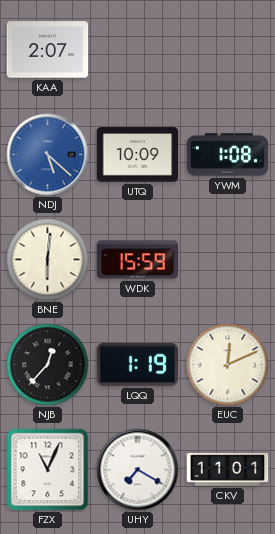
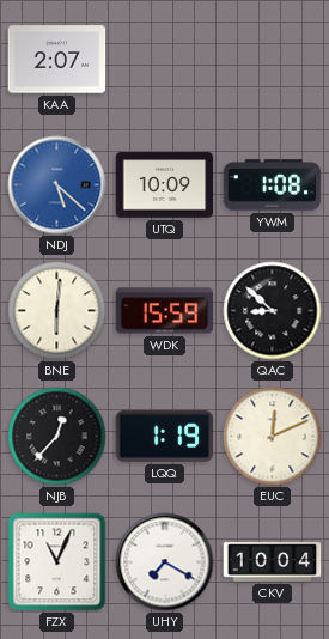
QAC: none -> 8:52 (273, 311)
CKV: 11:01 -> 10:04 (273, 562)
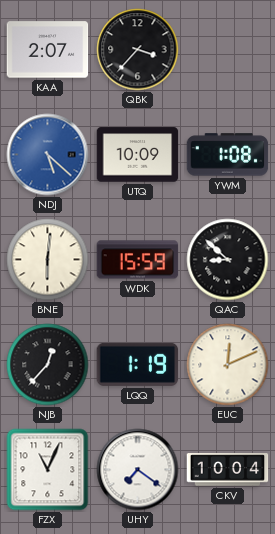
QBK: none -> 3:37 (138, 50)
UHY: 7:20 -> 7:21 (138, 470)
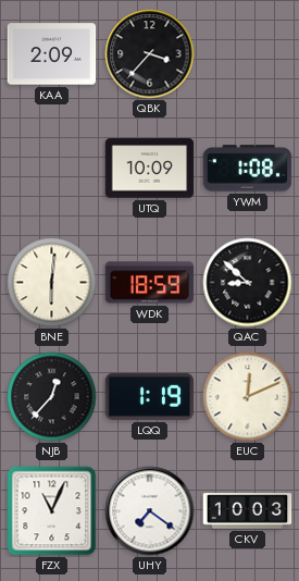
KAA: 2:07 -> 2:09 (52, 54)
NDJ: 5:22 -> none (48, 155)
WDK: 15:59 -> 18:59 (150, 283)
CKV: 10:04 -> 10:03 (248, 511)
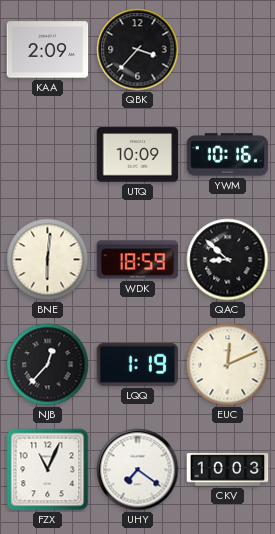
YWM: 1:08 -> 10:16 (228, 155)
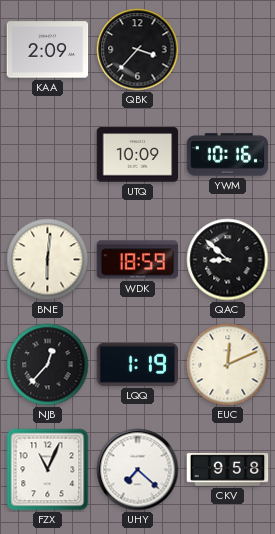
UHY: 7:21 -> 7:22 (138, 470)
CKV: 10:03 -> 9:58 (228, 470)
